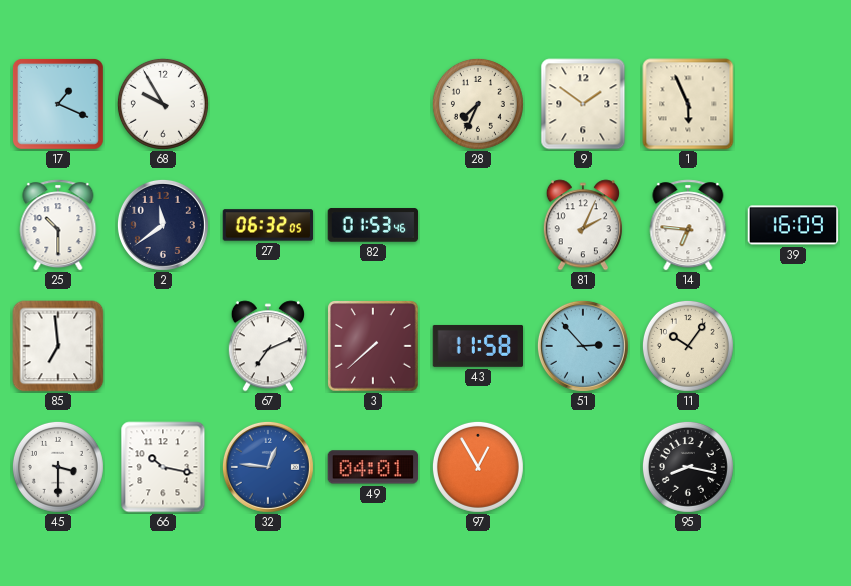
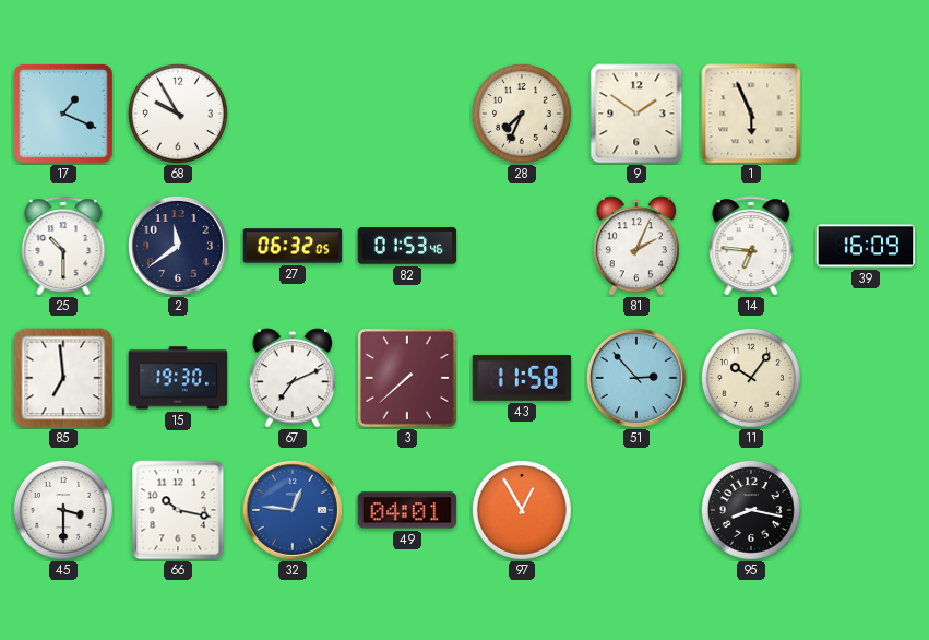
15: none -> 19:30 (178, 378)
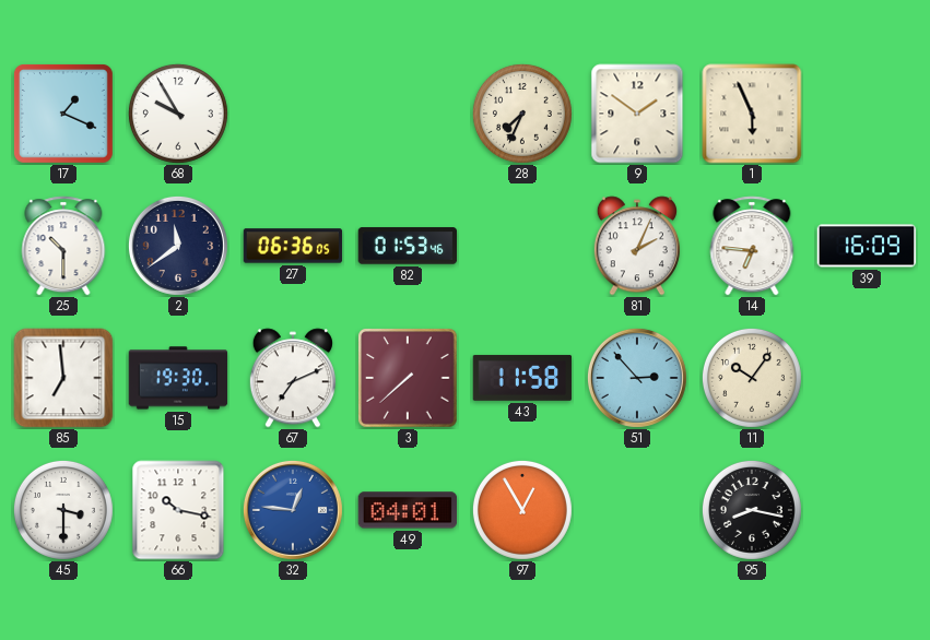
27: 06:32 -> 06:36 (293, 246)
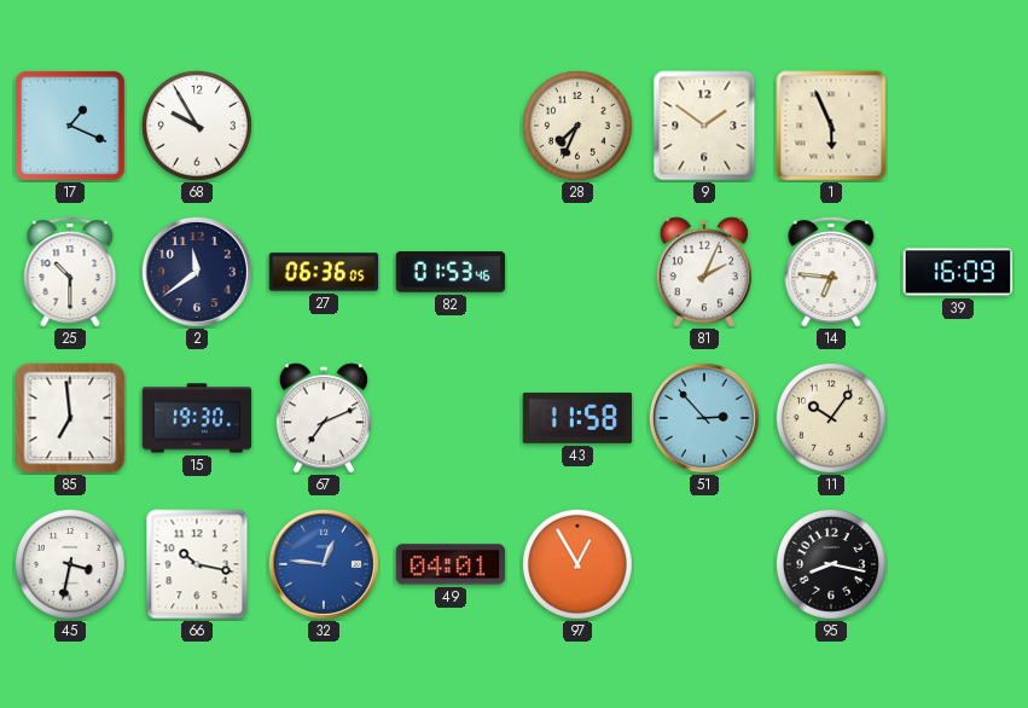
3: 7:38 -> none (408, 378)
45: 3:30 -> 3:32 (70, 564)
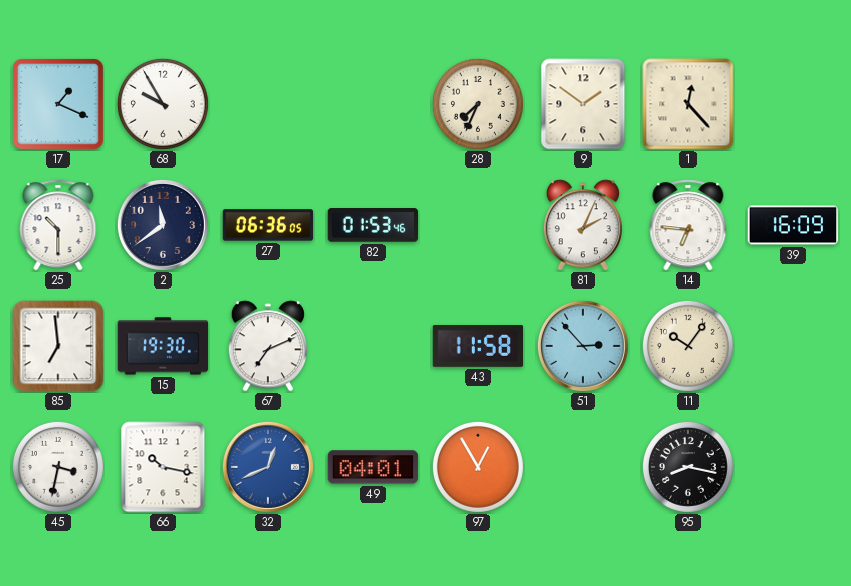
1: 5:56 -> 12:23 (688, 104)
32: 12:46 -> 12:41 (268, 467)
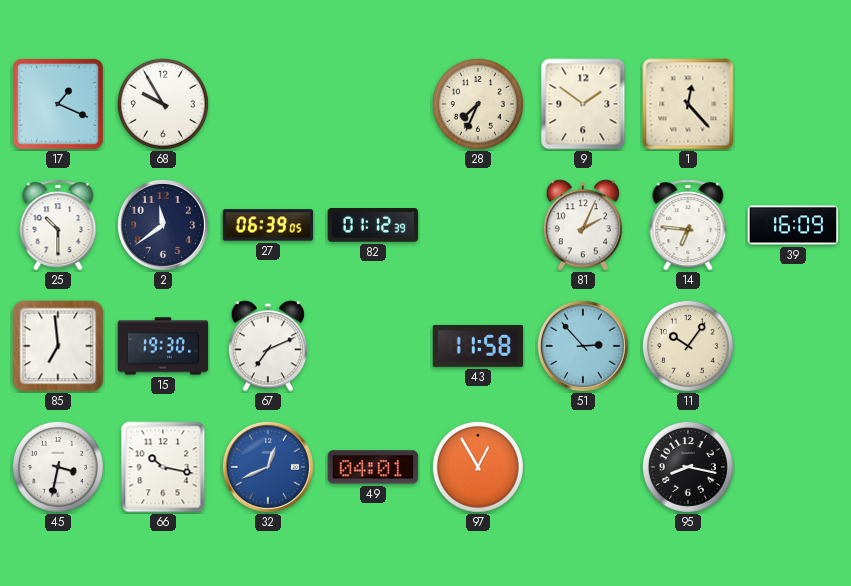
27: 06:36 -> 06:39 (268, 225)
82: 01:53 -> 01:12 (373, 225)
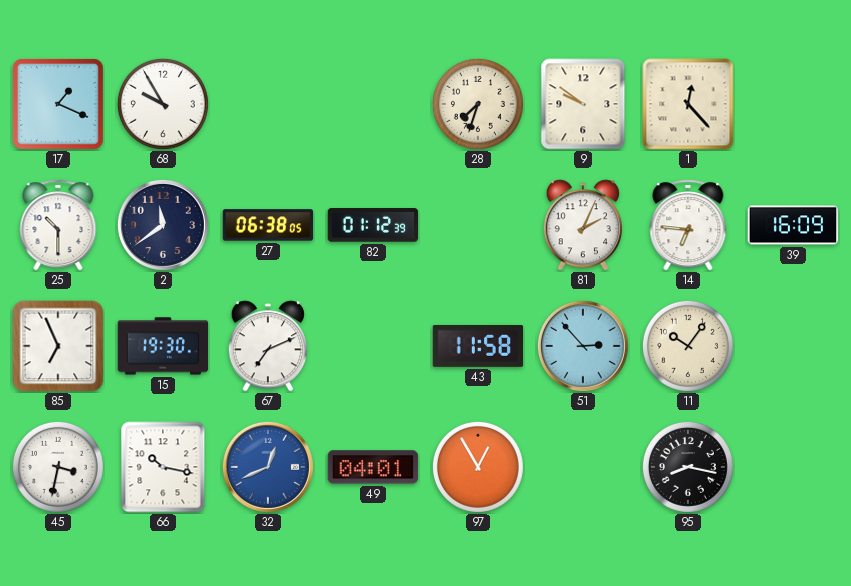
28: 7:34 -> 7:33 (478, 104)
9: 1:51 -> 9:51 (583, 104)
27: 06:39 -> 06:38 (268, 225)
85: 6:59 -> 6:56 (58, 346)
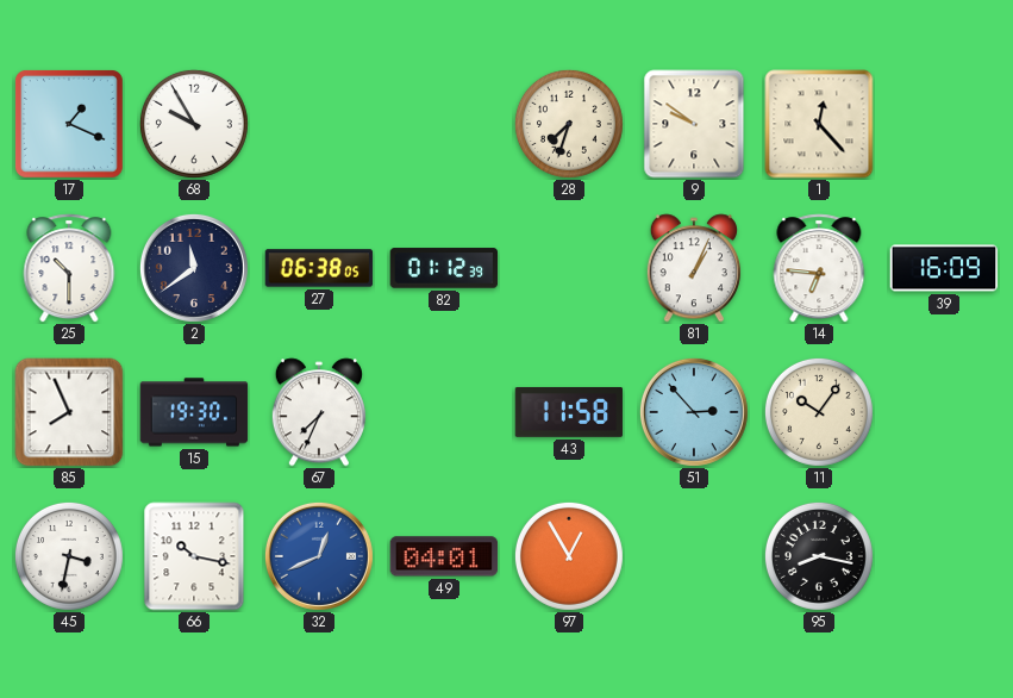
81: 2:04 -> 1:04 (694, 268)
85: 6:56 -> 7:56 (69, 412)
67: 7:11 -> 7:34 (319, 412)
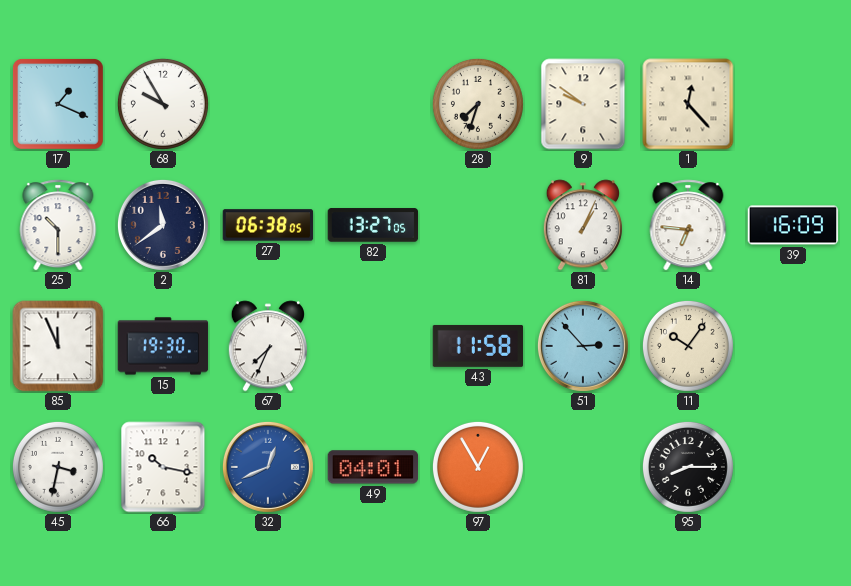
82: 01:12 -> 13:27 (373, 225)
85: 7:56 -> 11:56 (58, 346)
95: 8:17 -> 8:15 (688, 467)
